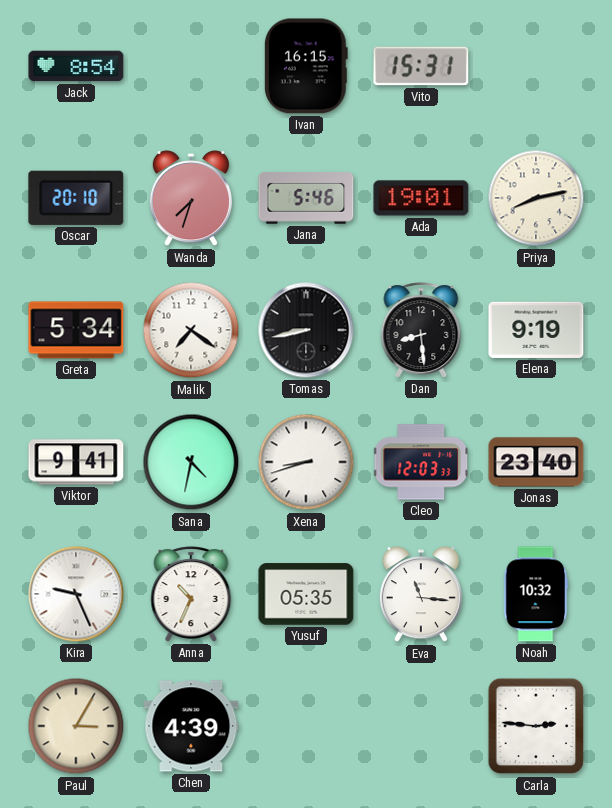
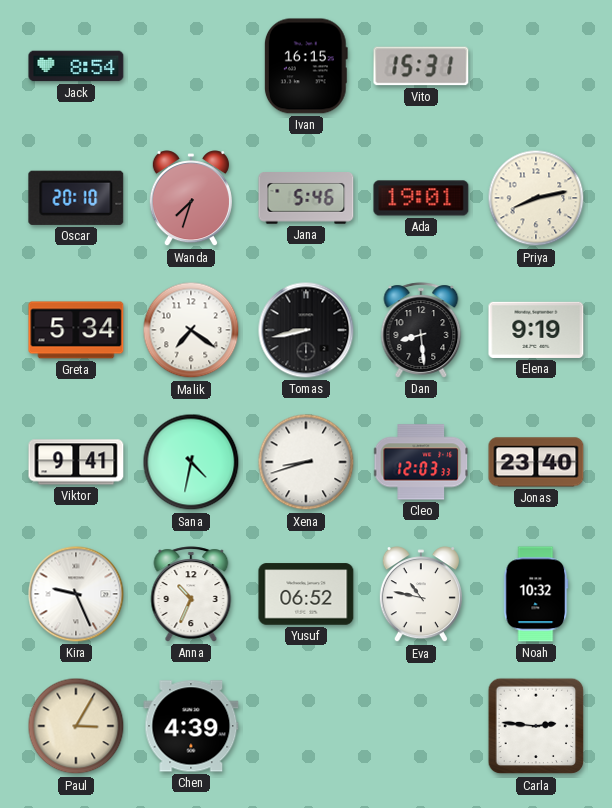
Yusuf: 05:35 -> 06:52 (306, 594)
Eva: 11:16 -> 10:47 (421, 595)
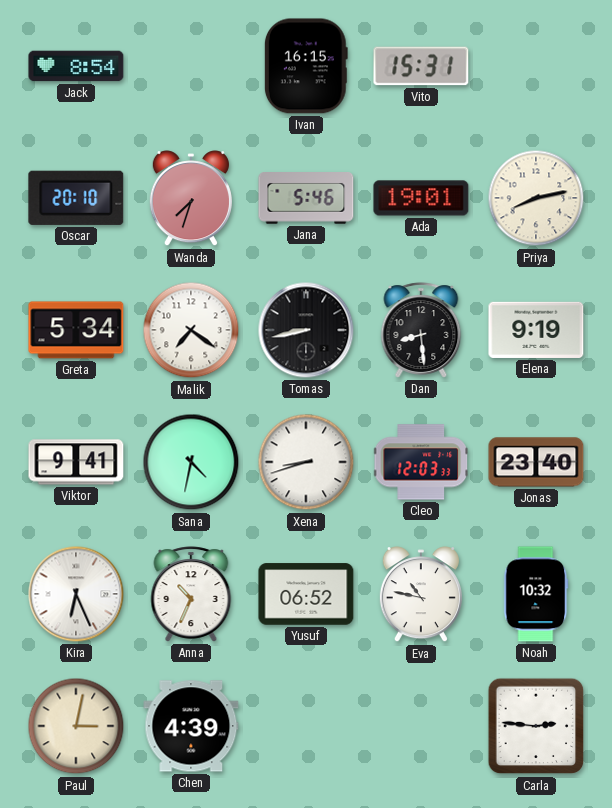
Kira: 9:26 -> 6:26 (76, 594)
Paul: 3:05 -> 3:02 (76, 726)
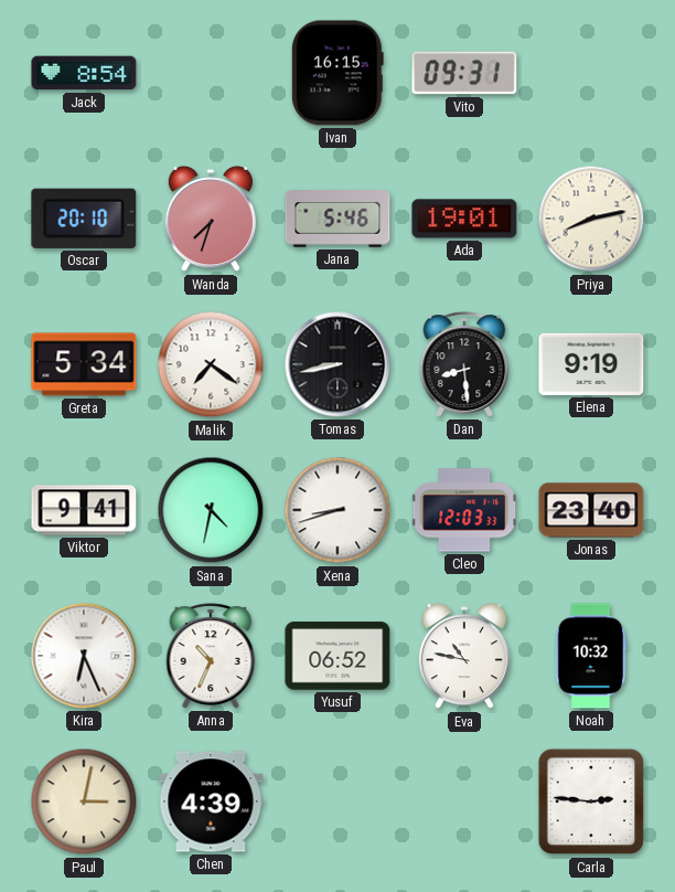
Vito: 15:31 -> 09:31 (464, 73)
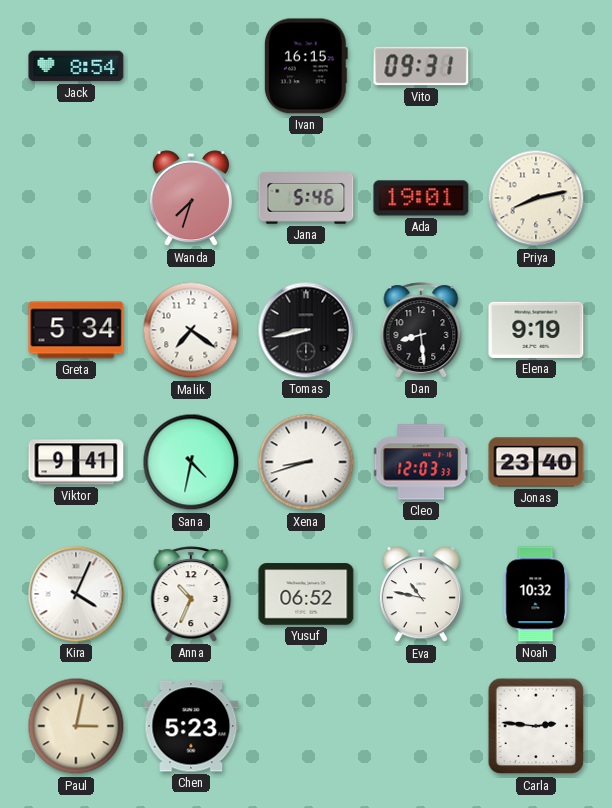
Oscar: 20:10 -> none (84, 219)
Kira: 6:26 -> 4:04 (76, 594)
Chen: 4:39 -> 5:23 (191, 726)
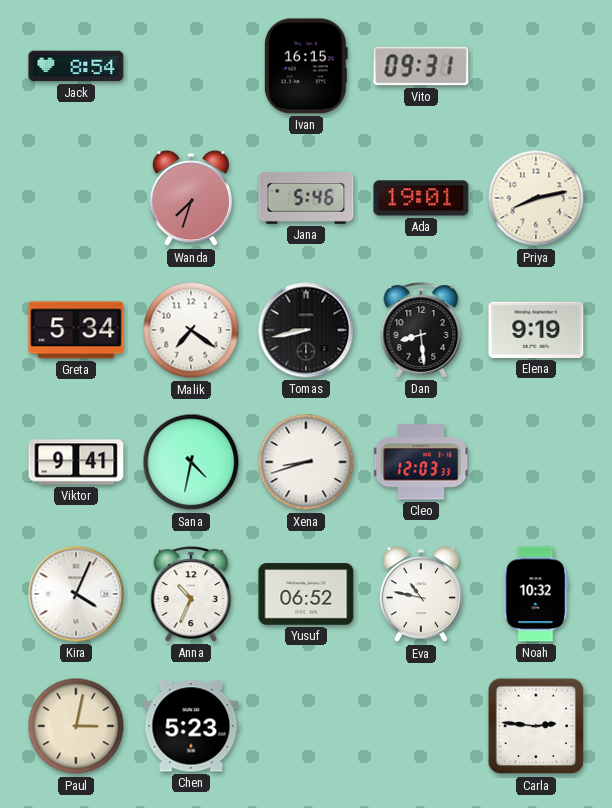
Jonas: 23:40 -> none (536, 462)
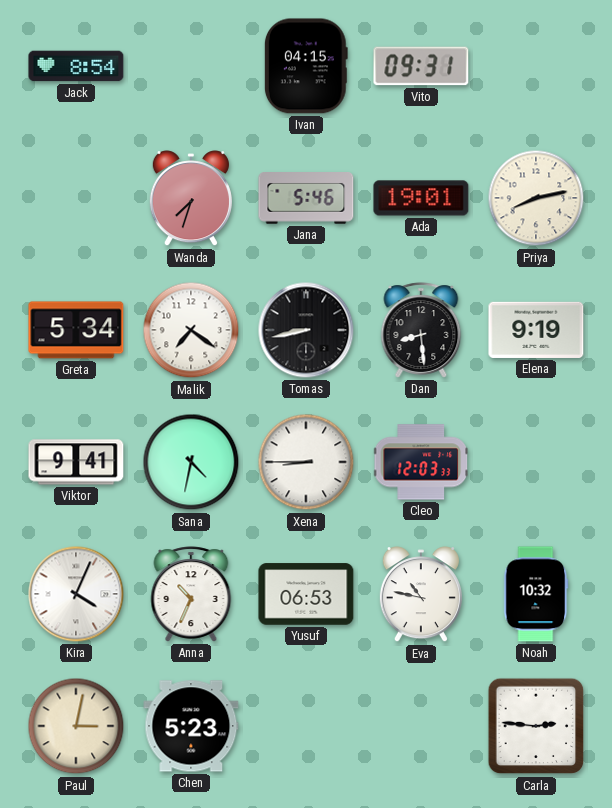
Ivan: 16:15 -> 04:15 (306, 66)
Xena: 8:42 -> 8:45 (306, 462)
Yusuf: 06:52 -> 06:53 (306, 594)
